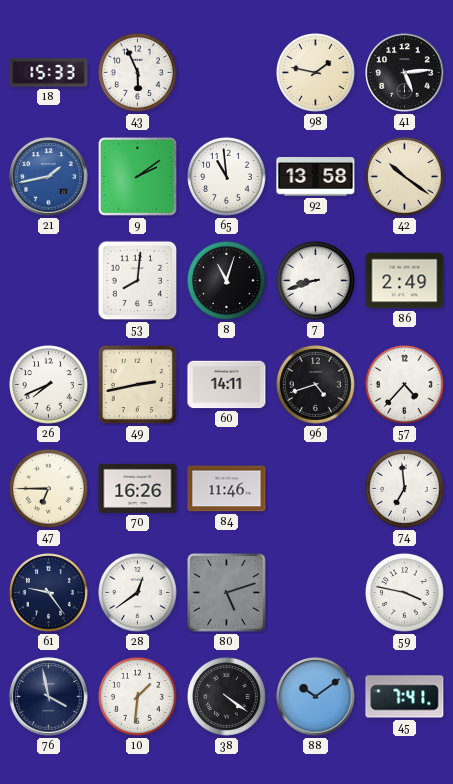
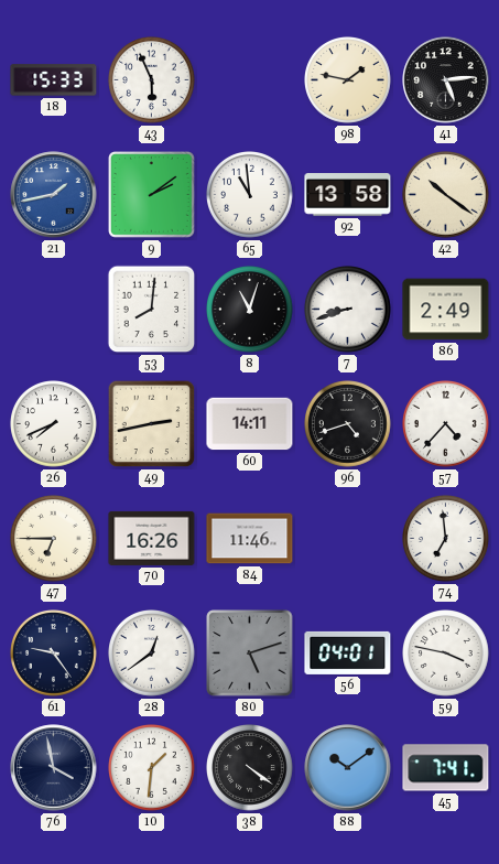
56: none -> 04:01 (348, 652)
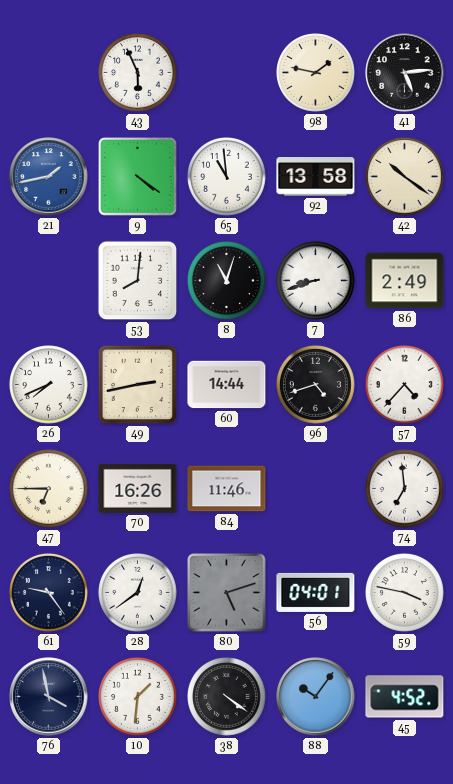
18: 15:33 -> none (54, 80)
9: 2:09 -> 4:21 (138, 177)
60: 14:11 -> 14:44 (227, 385)
88: 10:09 -> 10:06 (316, 697)
45: 7:41 -> 4:52 (405, 697)
